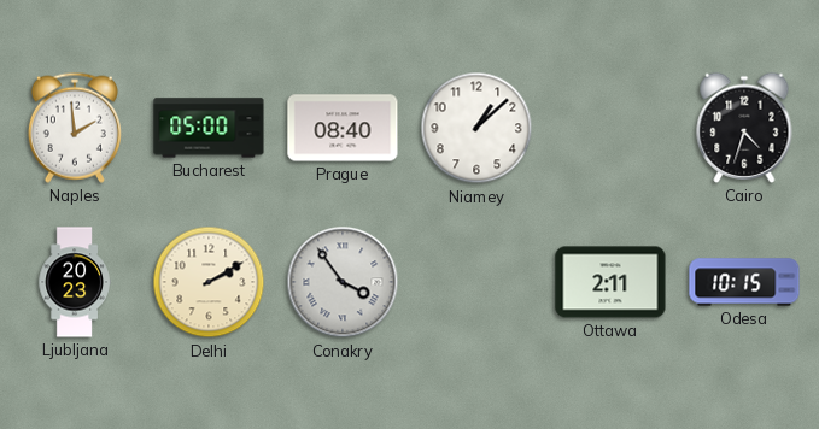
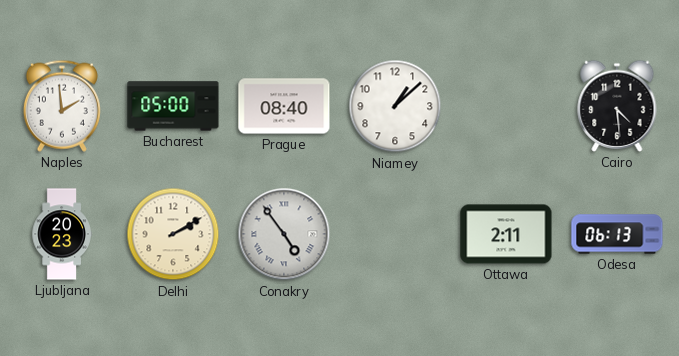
Cairo: 4:33 -> 4:29 (617, 106)
Conakry: 3:54 -> 4:54 (284, 234)
Odesa: 10:15 -> 06:13 (617, 234)
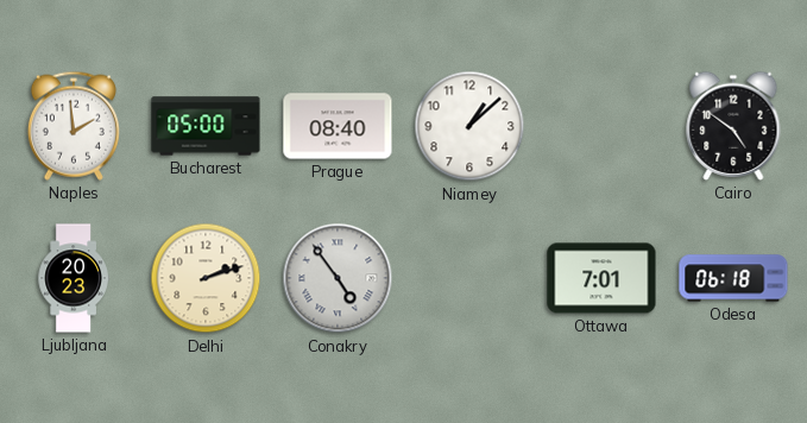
Cairo: 4:29 -> 4:51 (733, 126)
Delhi: 2:10 -> 2:12 (206, 278)
Ottawa: 2:11 -> 7:01 (601, 278)
Odesa: 06:13 -> 06:18 (733, 278)
